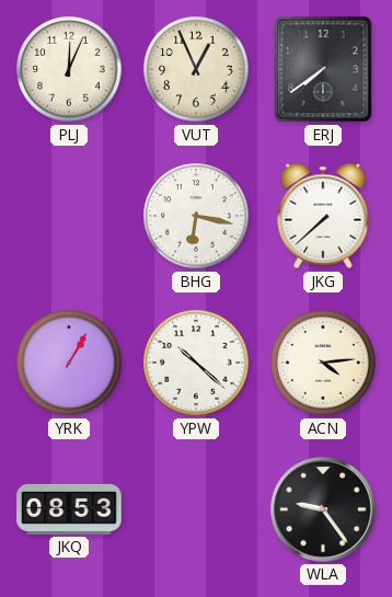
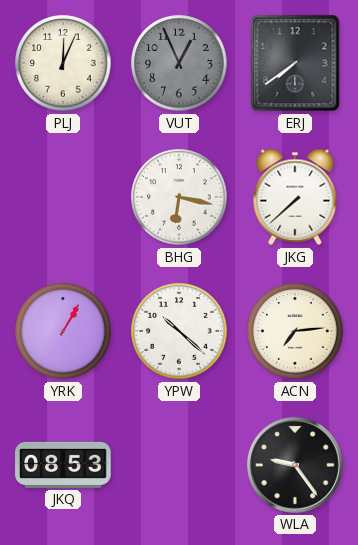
VUT dial: cream -> grey (179, 63)
ACN: 4:14 -> 7:14 (295, 331)
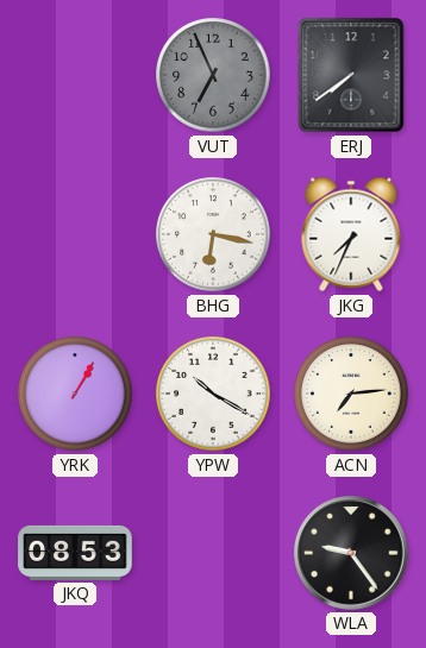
PLJ: 12:04 -> none (63, 63)
VUT: 12:56 -> 6:56 (213, 75)
JKG: 7:38 -> 7:34 (351, 234)
YPW: 10:22 -> 10:20 (213, 394)
